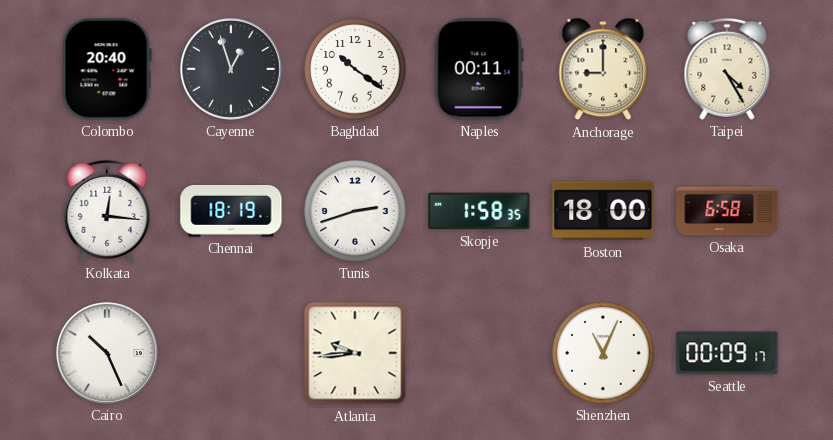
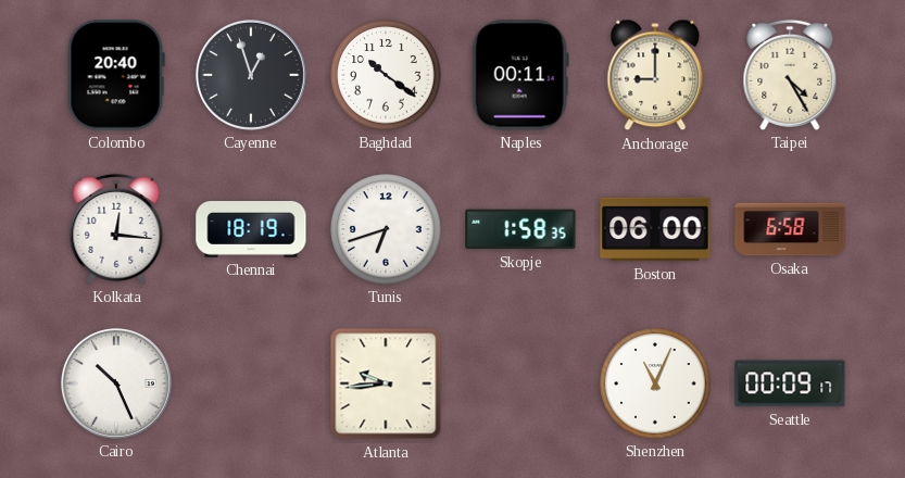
Tunis: 2:42 -> 6:42 (386, 229)
Boston: 18:00 -> 06:00 (655, 229)
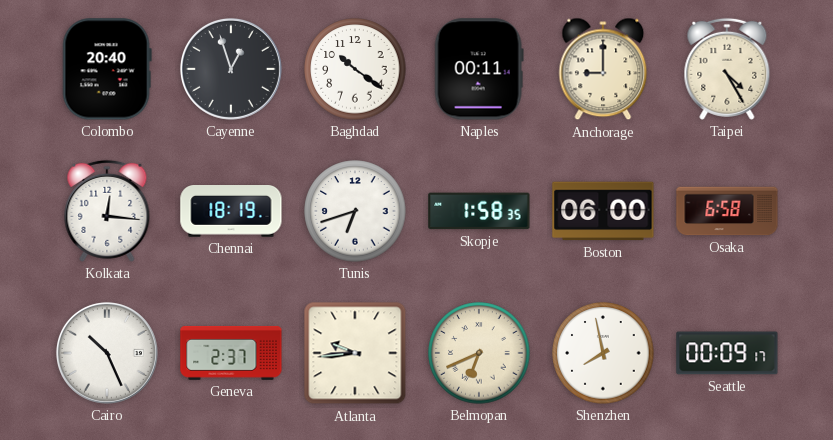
Geneva: none -> 2:37 (231, 353)
Belmopan: none -> 6:41 (479, 353)
Shenzhen: 11:04 -> 7:58 (603, 353)
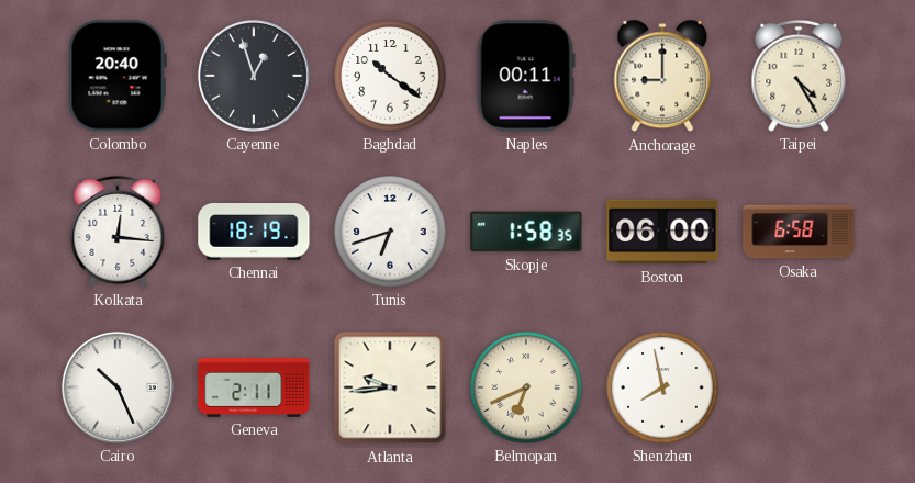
Geneva: 2:37 -> 2:11 (254, 387)
Seattle: 00:09 -> none (727, 353)
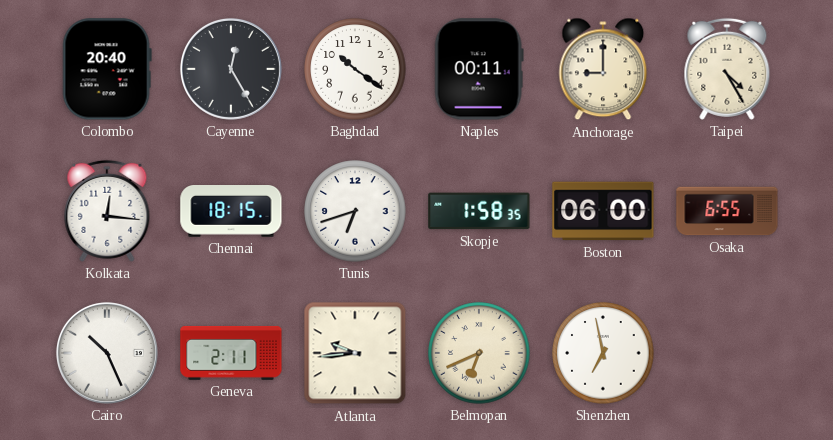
Cayenne: 12:57 -> 12:25 (231, 69)
Chennai: 18:19 -> 18:15 (231, 212)
Osaka: 6:58 -> 6:55 (727, 211)
Shenzhen: 7:58 -> 6:58 (603, 353)
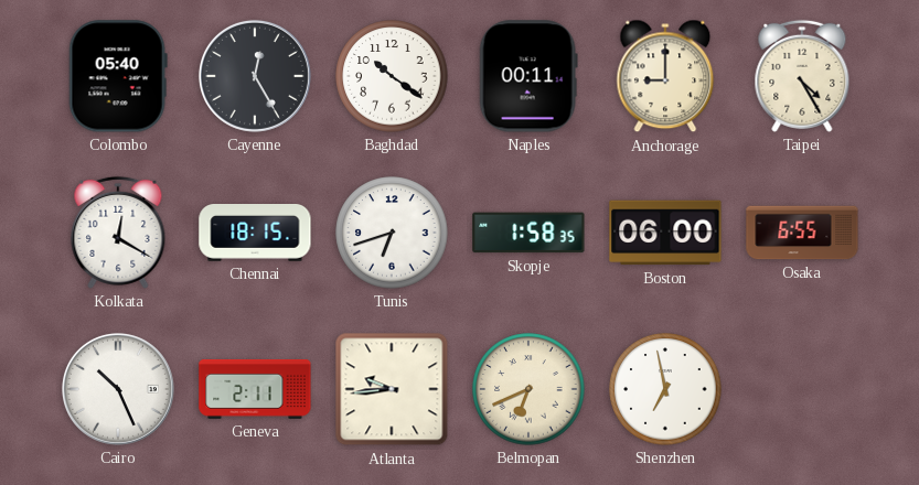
Colombo: 20:40 -> 05:40 (118, 76)
Kolkata: 12:16 -> 12:20 (118, 233)
